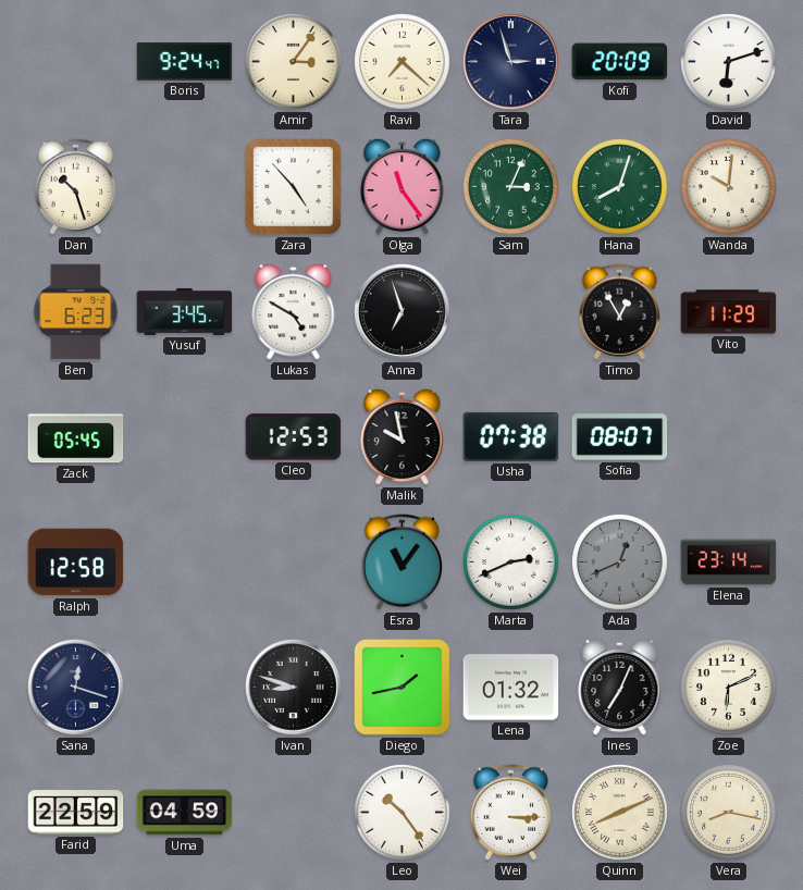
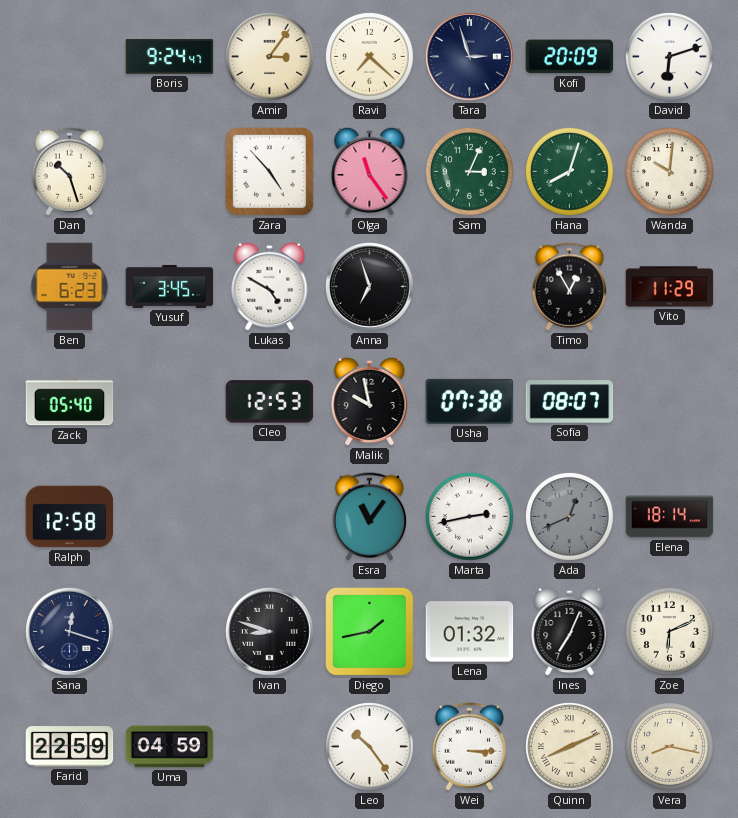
Zack: 05:45 -> 05:40 (70, 402)
Marta: 2:41 -> 2:43 (470, 517)
Elena: 23:14 -> 18:14 (670, 517)
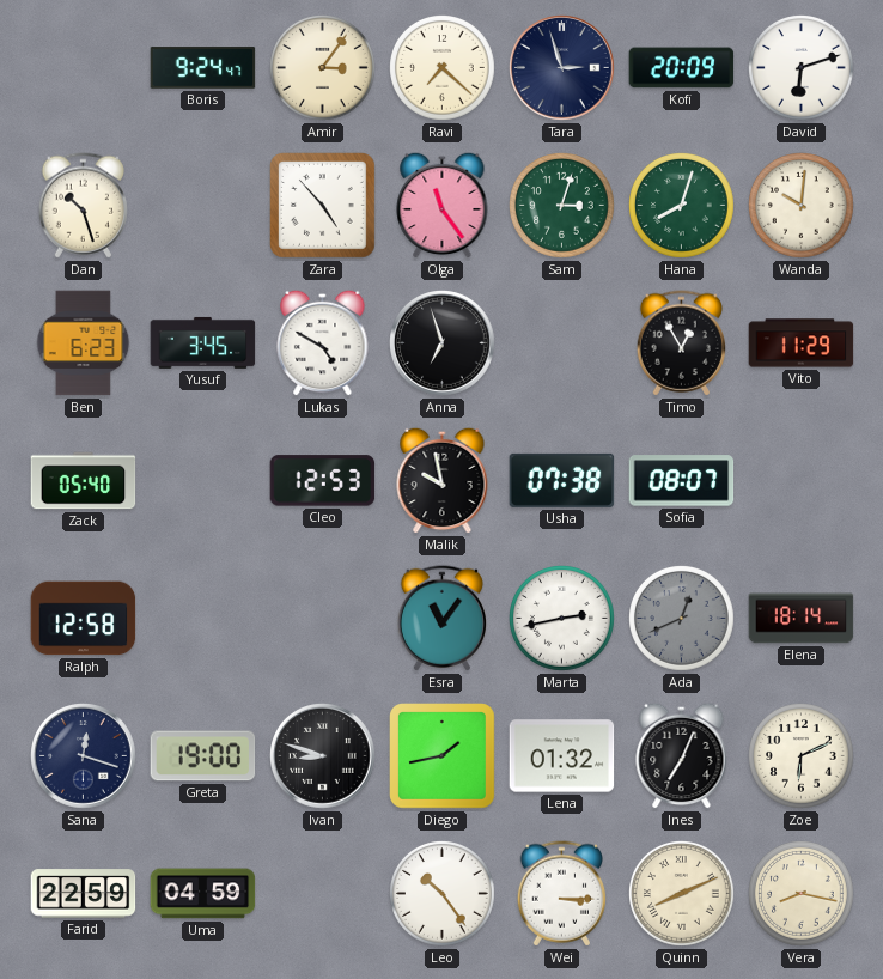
Sam: 3:04 -> 3:03 (562, 206)
Greta: none -> 19:00 (203, 756)
